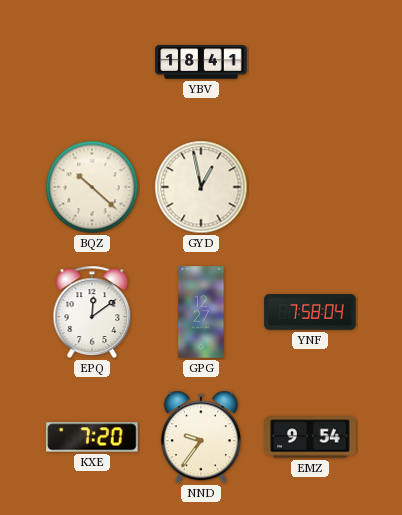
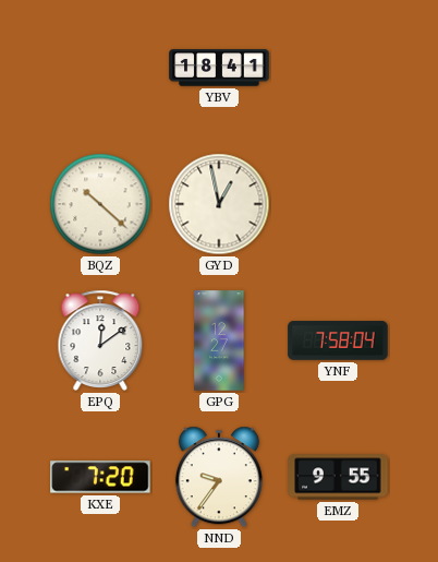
EMZ: 9:54 -> 9:55 (338, 477)
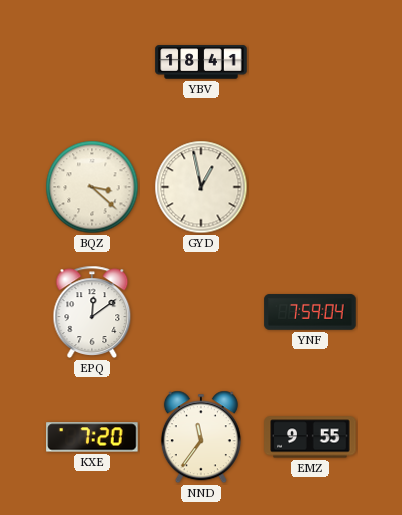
BQZ: 10:22 -> 3:22 (92, 187)
GPG: 12:27 -> none (219, 340)
YNF: 7:58 -> 7:59 (310, 312)
NND: 9:36 -> 11:36 (201, 437)
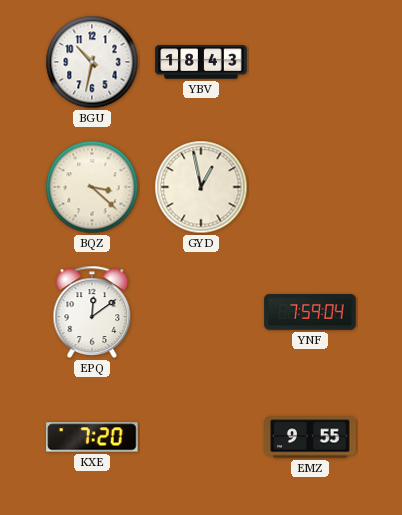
BGU: none -> 10:32 (92, 62)
YBV: 18:41 -> 18:43 (201, 62)
NND: 11:36 -> none (201, 437)
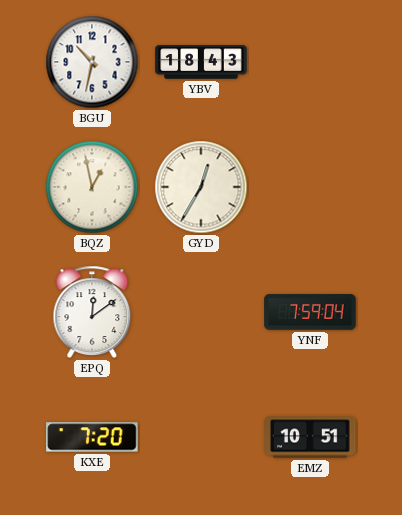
BQZ: 3:22 -> 12:58 (92, 187)
GYD: 12:58 -> 12:35 (201, 187)
EMZ: 9:55 -> 10:51 (310, 437)
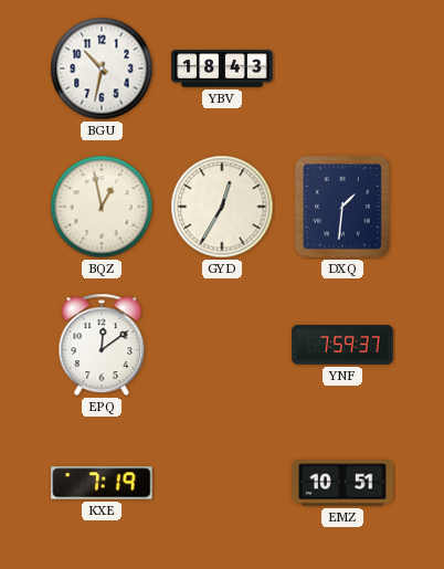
DXQ: none -> 1:31 (343, 207)
YNF: 7:59:04 -> 7:59:37 (342, 345)
KXE: 7:20 -> 7:19 (102, 483)
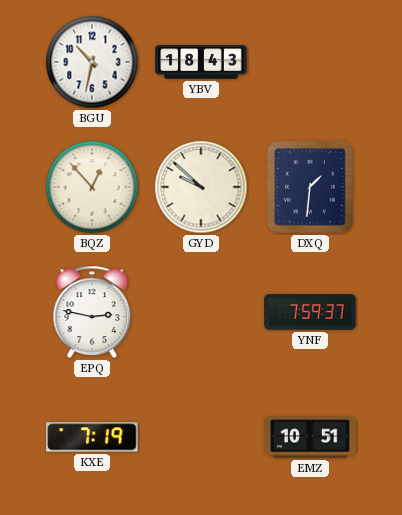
BQZ: 12:58 -> 12:53 (92, 187)
GYD: 12:35 -> 9:52 (201, 187)
EPQ: 12:09 -> 2:47 (92, 312)
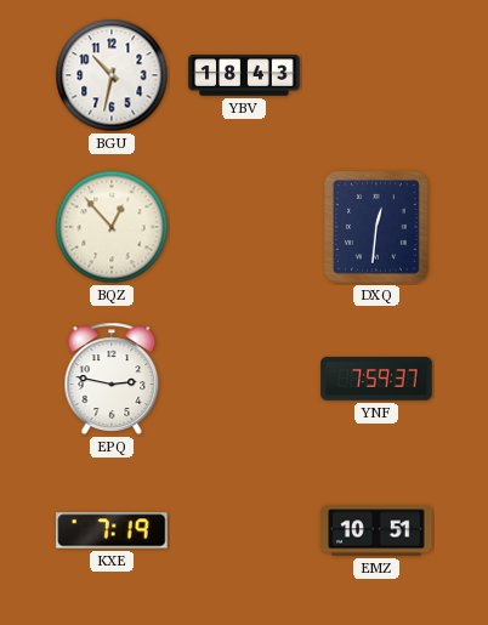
GYD: 9:52 -> none (201, 187)
DXQ: 1:31 -> 12:31 (378, 227)
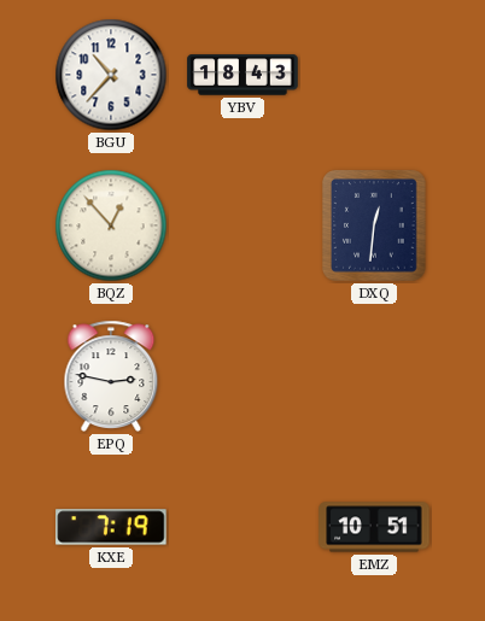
BGU: 10:32 -> 10:37 (111, 75)
YNF: 7:59 -> none (376, 379)
